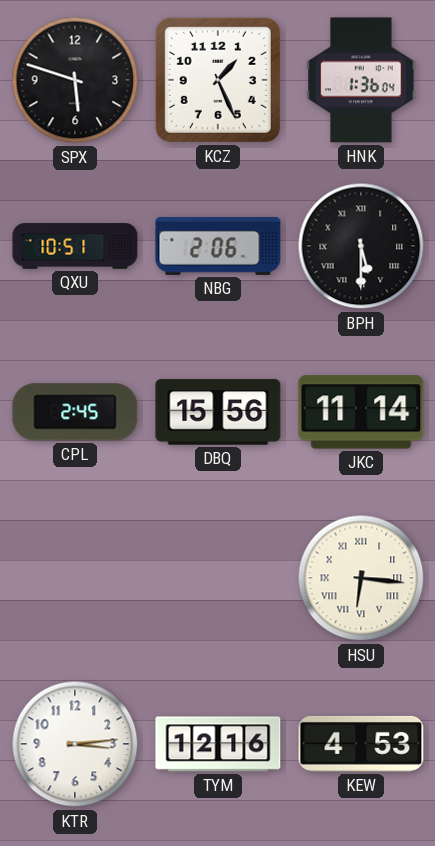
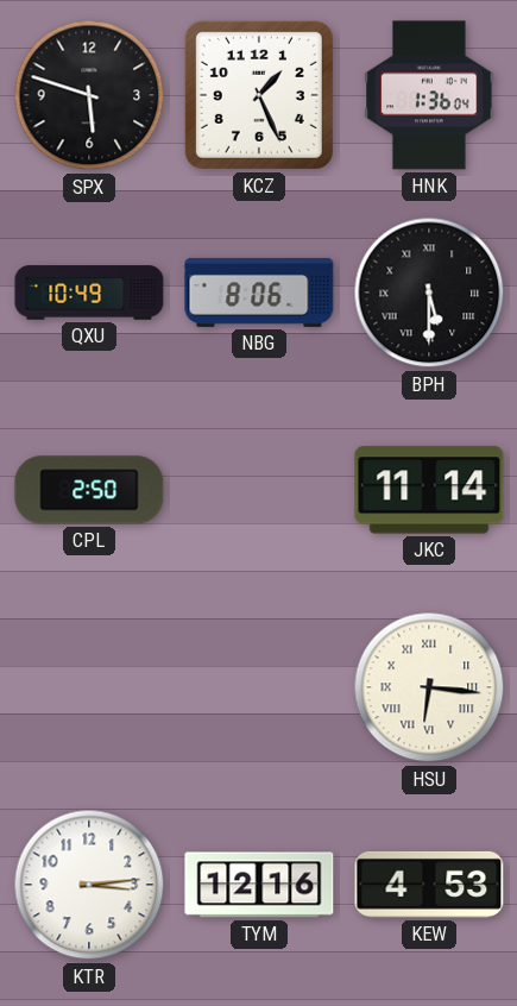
QXU: 10:51 -> 10:49 (89, 293)
NBG: 2:06 -> 8:06 (259, 293)
CPL: 2:45 -> 2:50 (89, 490)
DBQ: 15:56 -> none (218, 412)
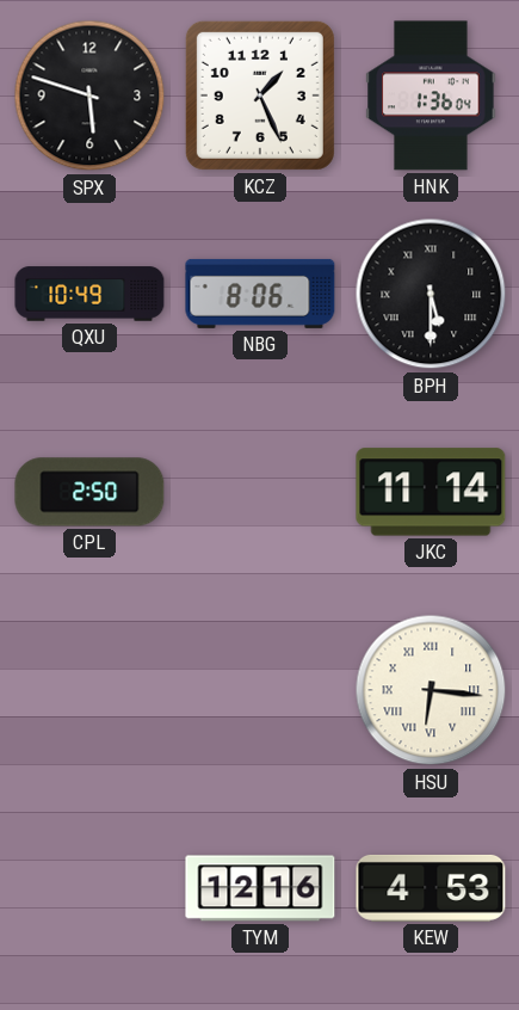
KTR: 3:14 -> none (89, 885)
